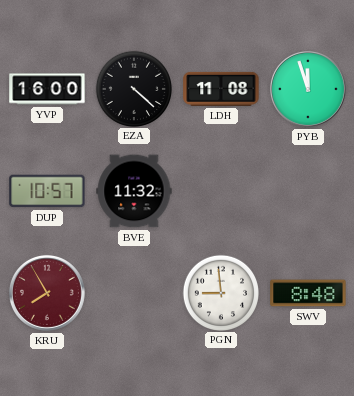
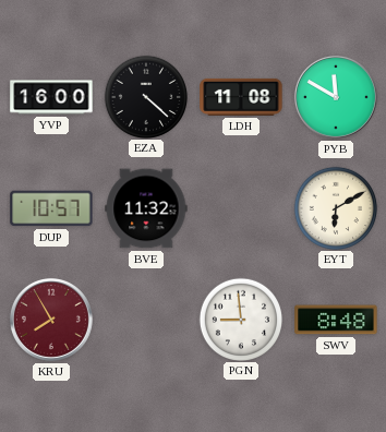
PYB: 11:57 -> 11:50 (336, 97)
EYT: none -> 6:10 (335, 207)
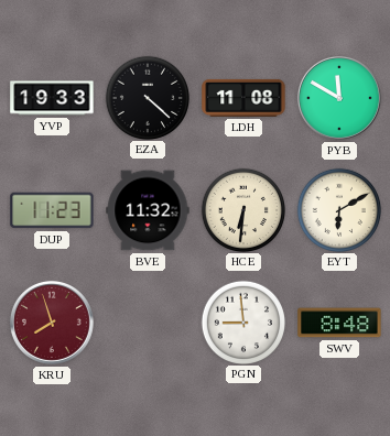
YVP: 16:00 -> 19:33 (52, 98)
DUP: 10:57 -> 11:23 (52, 210)
HCE: none -> 6:31 (242, 209)
KRU: 7:55 -> 7:57 (52, 323)
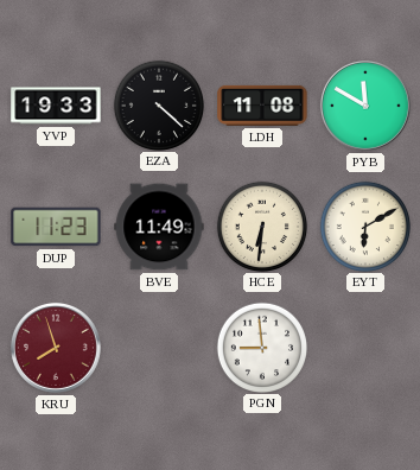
BVE: 11:32 -> 11:49 (159, 227)
SWV: 8:48 -> none (339, 323)
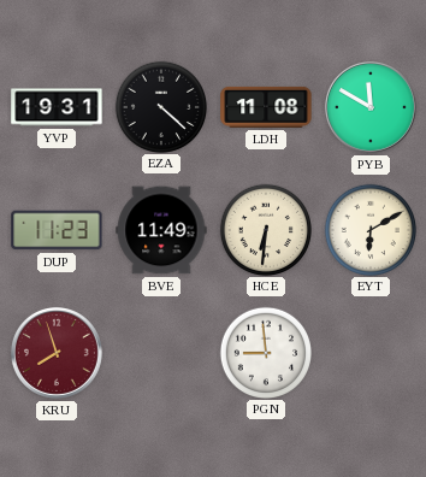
YVP: 19:33 -> 19:31 (57, 107)
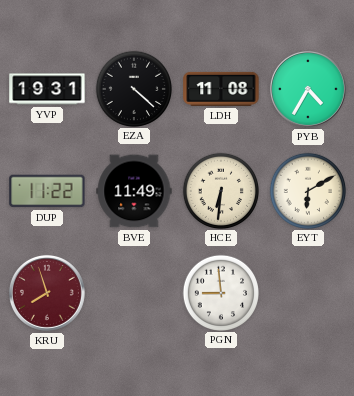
PYB: 11:50 -> 4:35 (308, 89)
DUP: 11:23 -> 11:22 (47, 191)
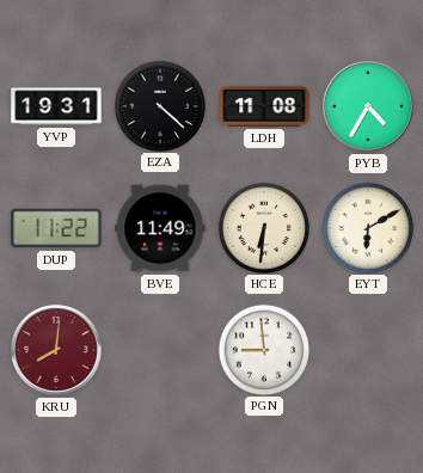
KRU: 7:57 -> 8:01 (56, 350)
